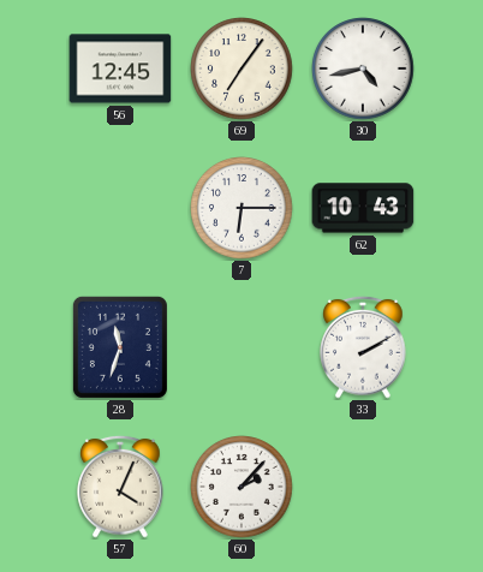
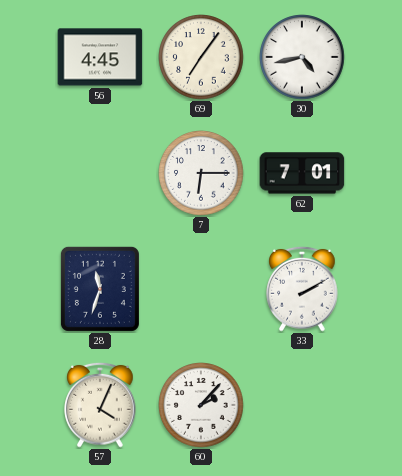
56: 12:45 -> 4:45 (100, 57)
62: 10:43 -> 7:01 (302, 173)
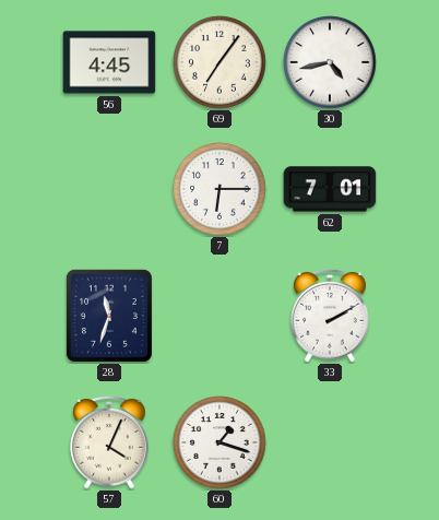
60: 2:07 -> 1:18 (220, 442)
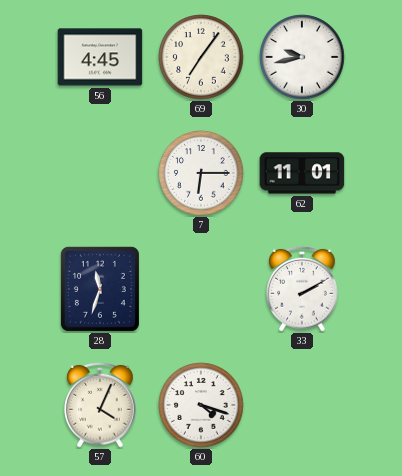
30: 4:43 -> 9:43 (302, 57)
62: 7:01 -> 11:01 (302, 173)
60: 1:18 -> 4:18 (201, 405)
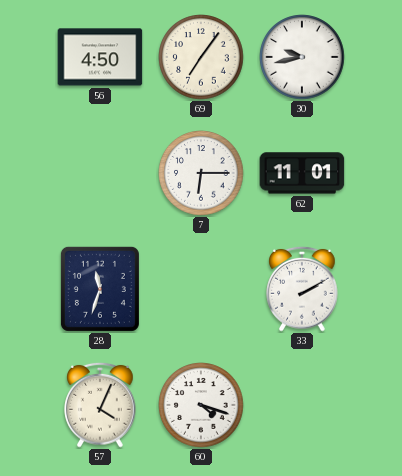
56: 4:45 -> 4:50 (100, 57)
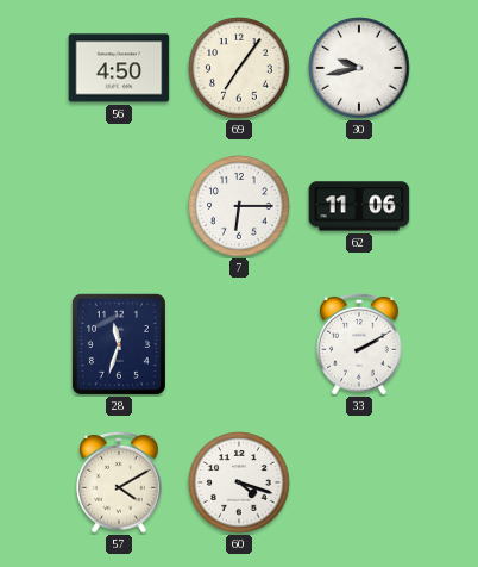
62: 11:01 -> 11:06 (359, 206)
57: 4:04 -> 4:10 (119, 482)
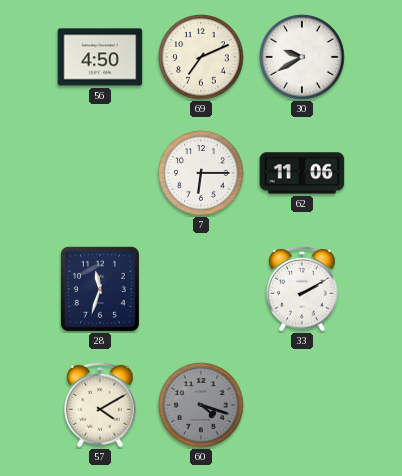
69: 7:06 -> 7:11 (201, 57)
30: 9:43 -> 9:40 (302, 57)
60 dial: white -> grey (201, 405)
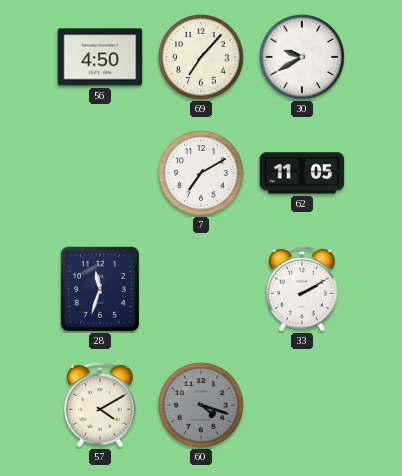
69: 7:11 -> 7:07 (201, 57)
7: 6:15 -> 7:10 (201, 173)
62: 11:06 -> 11:05 (302, 173)
